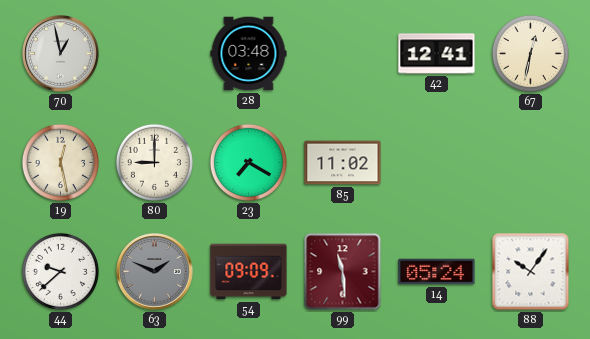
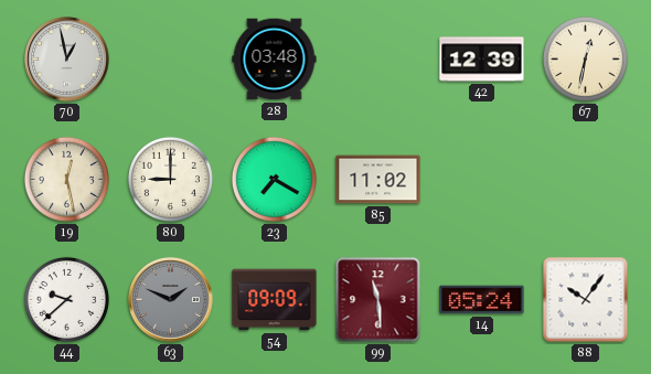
42: 12:41 -> 12:39 (482, 60)
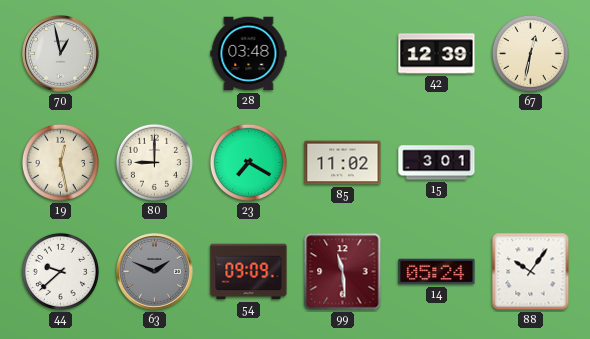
15: none -> 3:01 (437, 163)
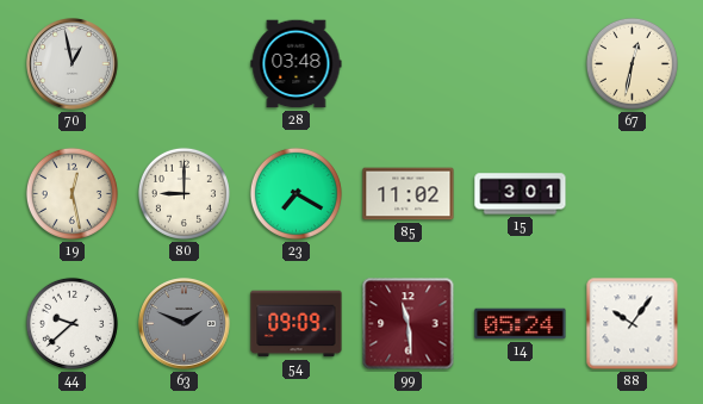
42: 12:39 -> none (437, 54)
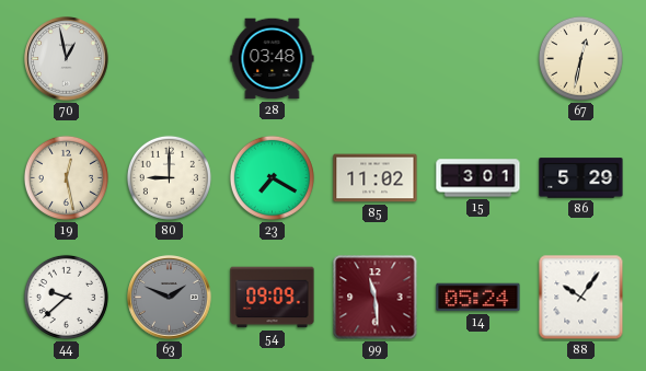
86: none -> 5:29 (581, 178)
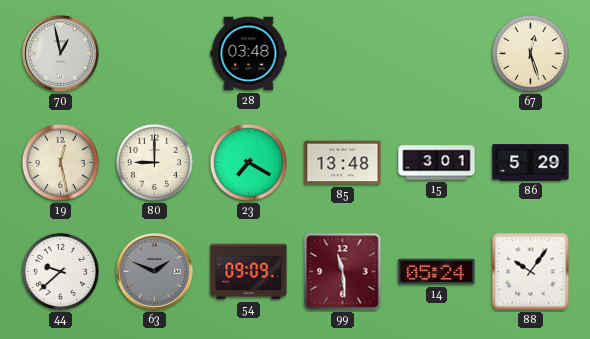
67: 12:32 -> 12:27 (530, 53)
85: 11:02 -> 13:48 (343, 163)
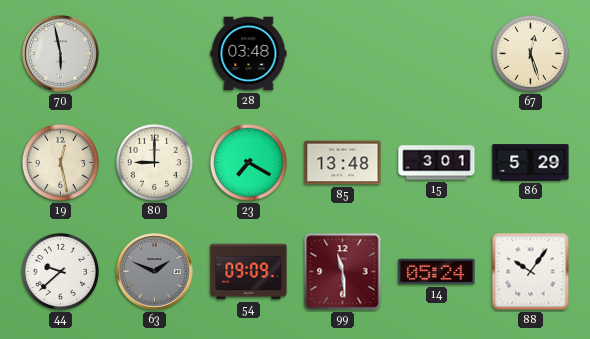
70: 12:58 -> 5:58 (61, 54)
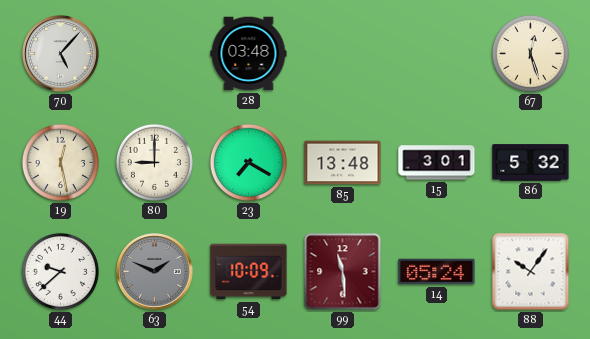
70: 5:58 -> 5:07 (61, 54)
86: 5:29 -> 5:32 (531, 163)
54: 09:09 -> 10:09 (249, 272)
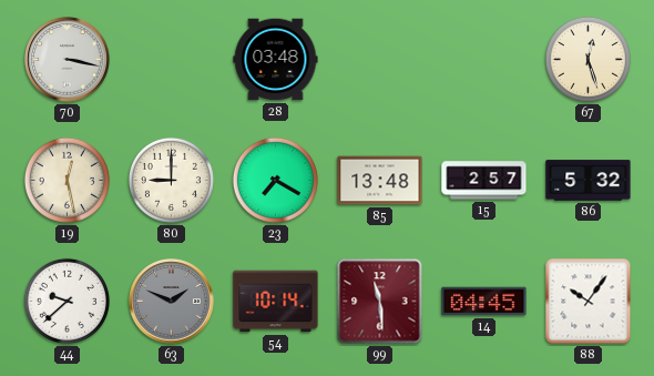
70: 5:07 -> 3:17 (68, 60)
15: 3:01 -> 2:57 (484, 181)
54: 10:09 -> 10:14 (276, 302)
14: 05:24 -> 04:45 (484, 302)
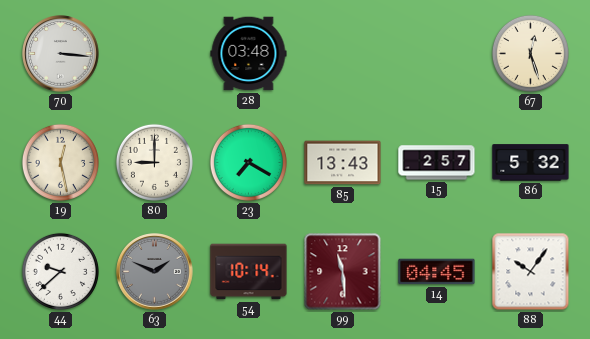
70: 3:17 -> 3:16 (61, 54)
85: 13:48 -> 13:43 (343, 163)
